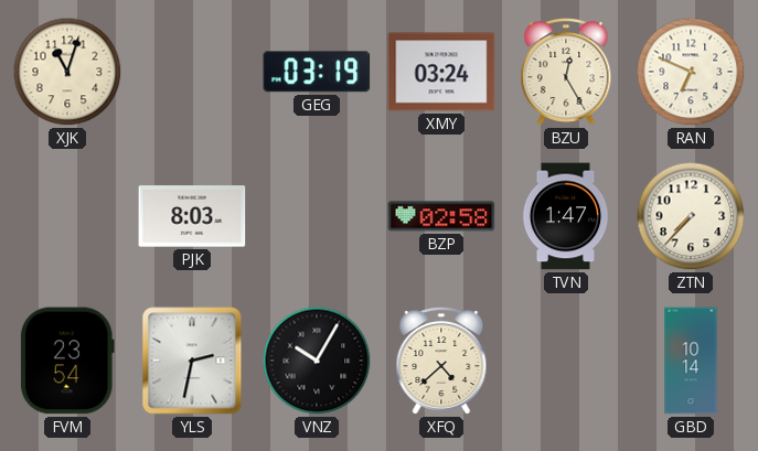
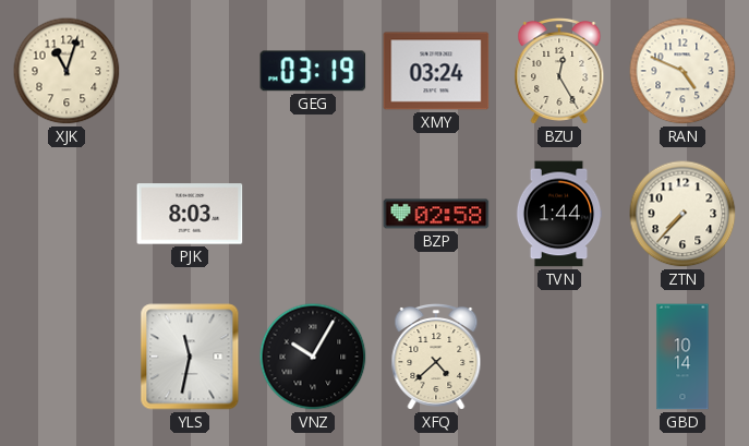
RAN: 6:49 -> 4:49 (682, 71)
TVN: 1:47 -> 1:44 (559, 214)
FVM: 23:54 -> none (67, 361)
YLS: 2:32 -> 11:32 (190, 357)
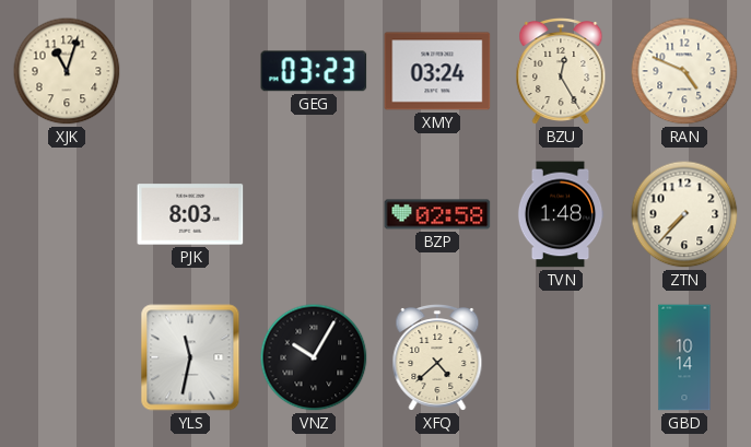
GEG: 03:19 -> 03:23 (314, 71)
TVN: 1:44 -> 1:48 (561, 214)
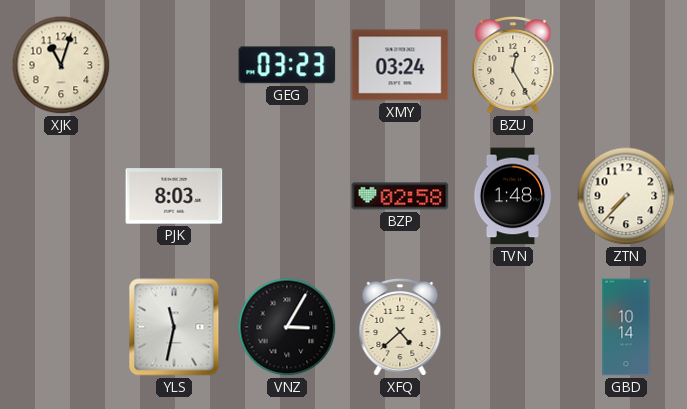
RAN: 4:49 -> none (684, 71)
VNZ: 10:05 -> 3:05 (287, 327)
